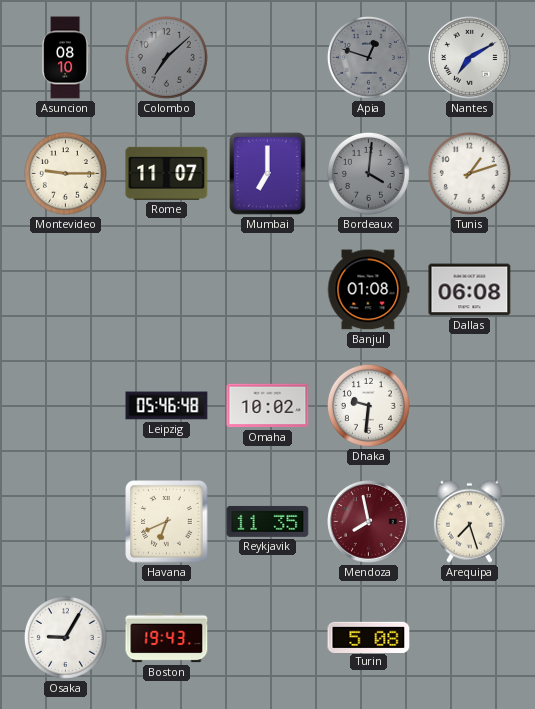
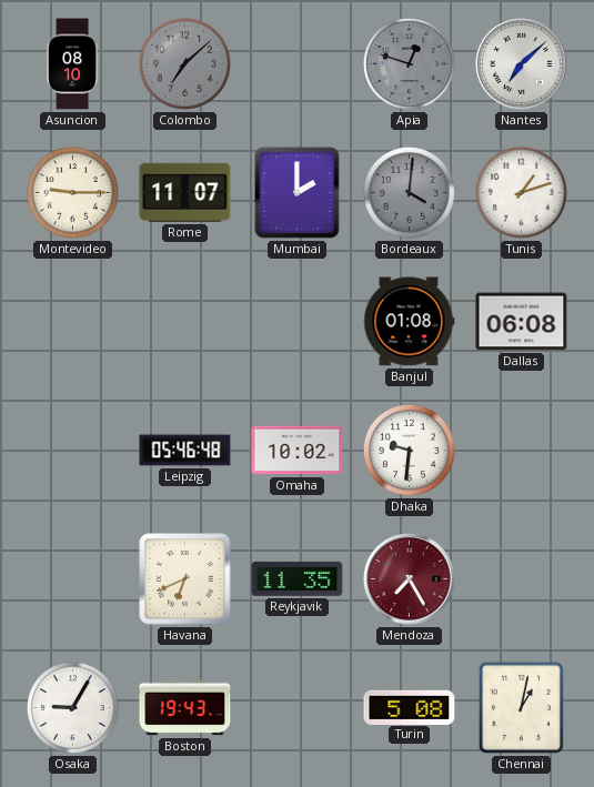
Nantes: 7:10 -> 7:08 (522, 64)
Mumbai: 7:00 -> 2:00 (298, 193)
Mendoza: 7:58 -> 7:25 (410, 579)
Arequipa: 7:27 -> none (469, 521)
Chennai: none -> 1:02 (521, 707)
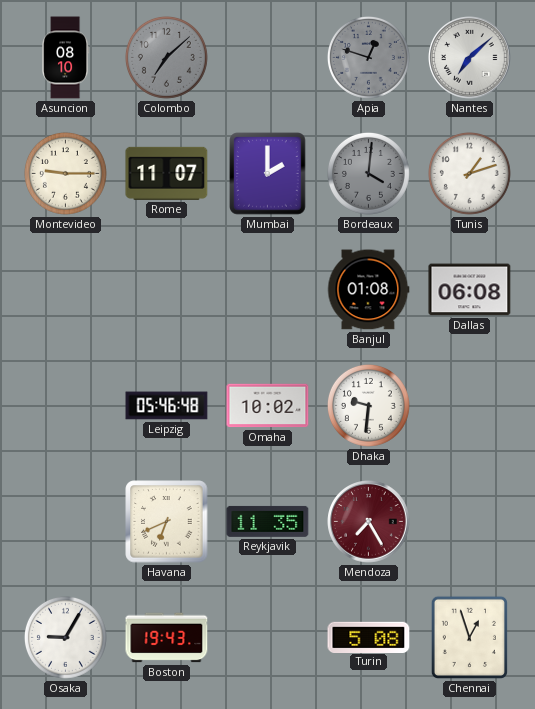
Chennai: 1:02 -> 12:57 (469, 637)
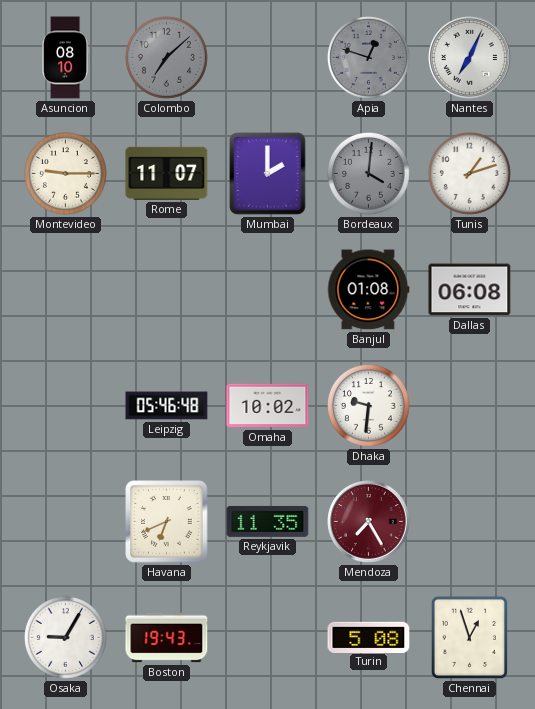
Nantes: 7:08 -> 7:04 (470, 58)
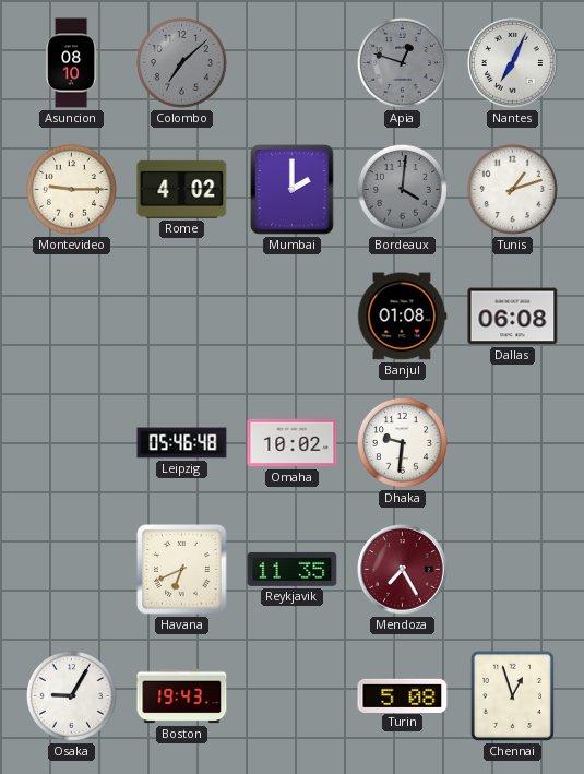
Rome: 11:07 -> 4:02 (182, 189)
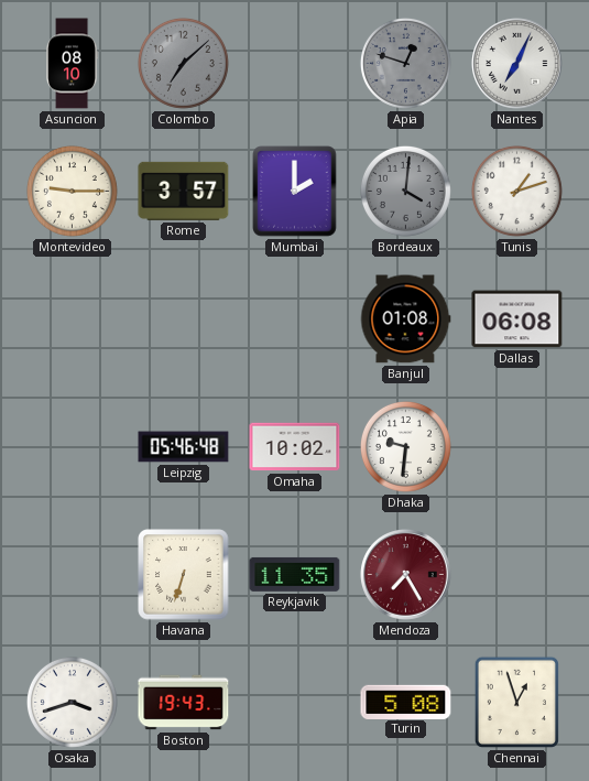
Rome: 4:02 -> 3:57 (184, 191)
Havana: 6:41 -> 6:33 (184, 575)
Osaka: 9:05 -> 3:42 (72, 702)
